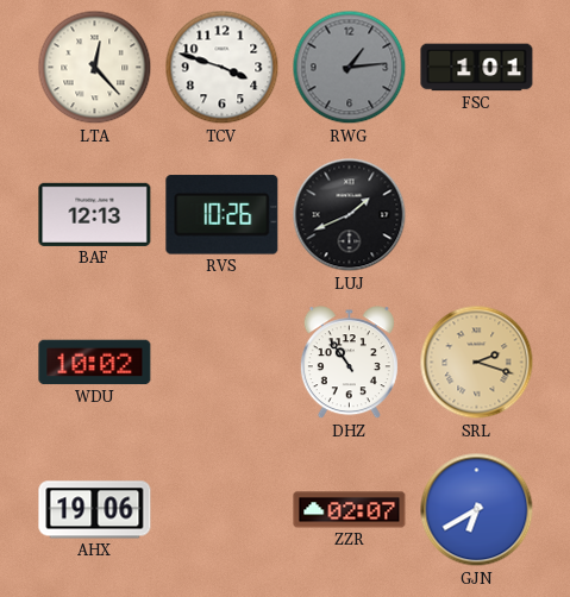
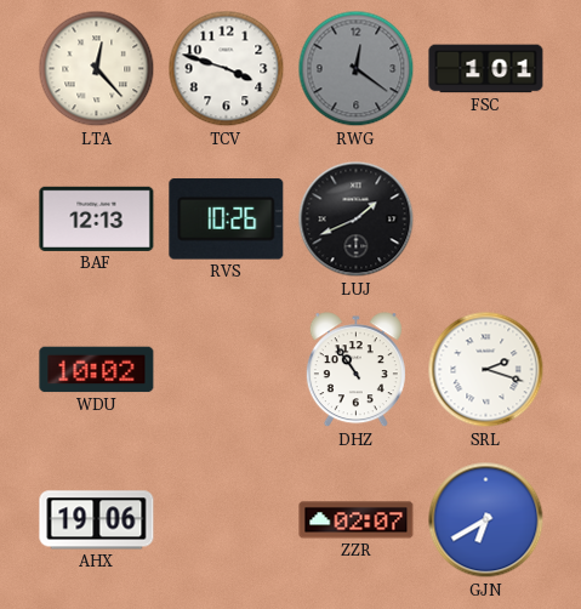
RWG: 1:14 -> 12:21 (357, 69)
SRL dial: champagne -> white (486, 370)
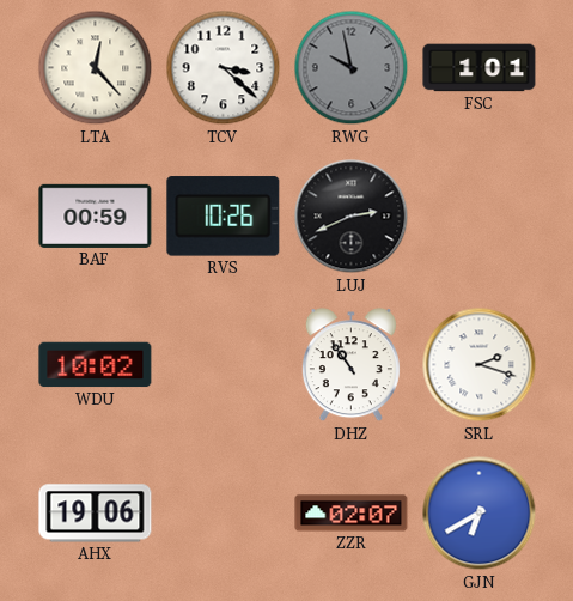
TCV: 3:48 -> 3:22 (224, 68)
RWG: 12:21 -> 9:58 (352, 68)
BAF: 12:13 -> 00:59 (96, 215)
LUJ: 1:41 -> 2:41 (352, 217)
